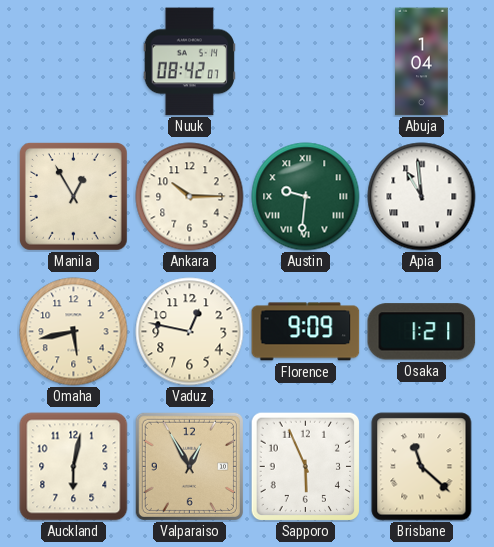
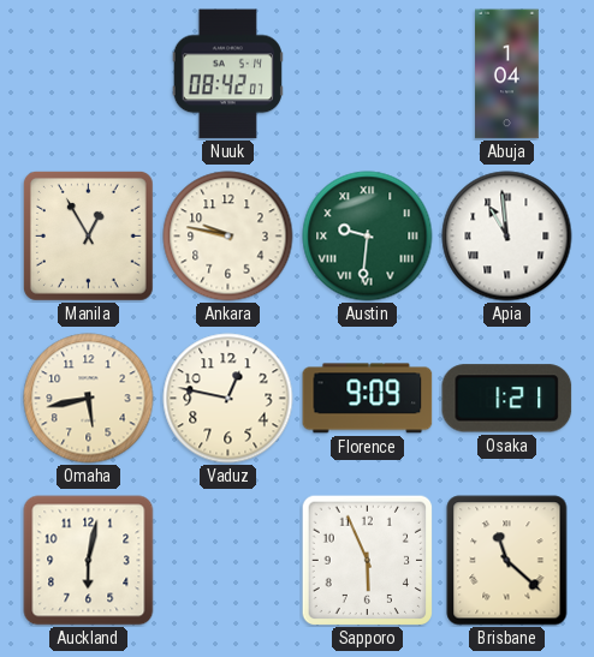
Ankara: 10:15 -> 9:47 (228, 237)
Valparaiso: 12:55 -> none (189, 466)
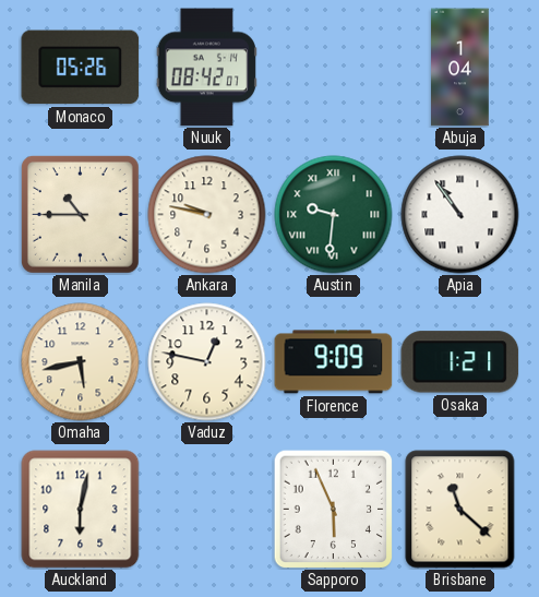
Monaco: none -> 05:26 (81, 68)
Manila: 12:55 -> 10:45 (81, 215)
Apia: 10:59 -> 10:54 (460, 215)
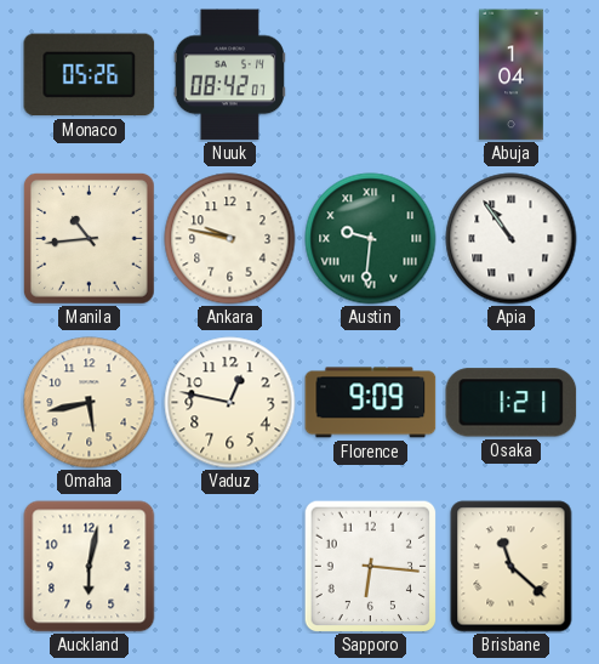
Manila: 10:45 -> 10:44 (90, 239)
Sapporo: 5:56 -> 6:16 (370, 566)
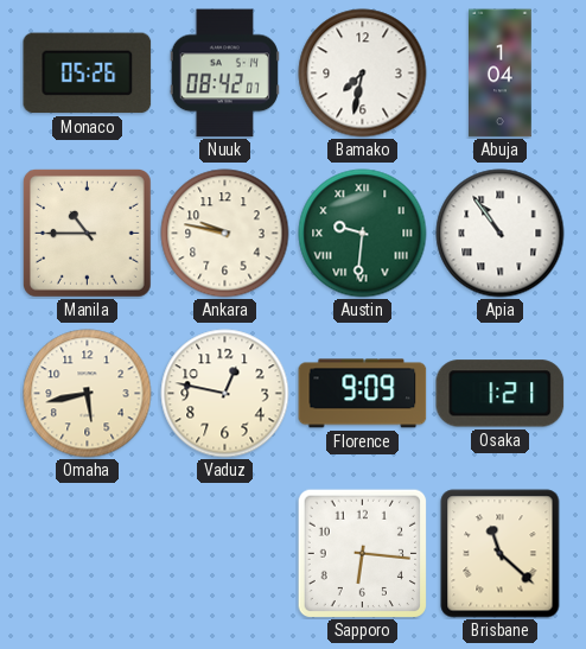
Bamako: none -> 7:32 (363, 74)
Manila: 10:44 -> 10:45 (88, 234)
Auckland: 6:02 -> none (90, 567)
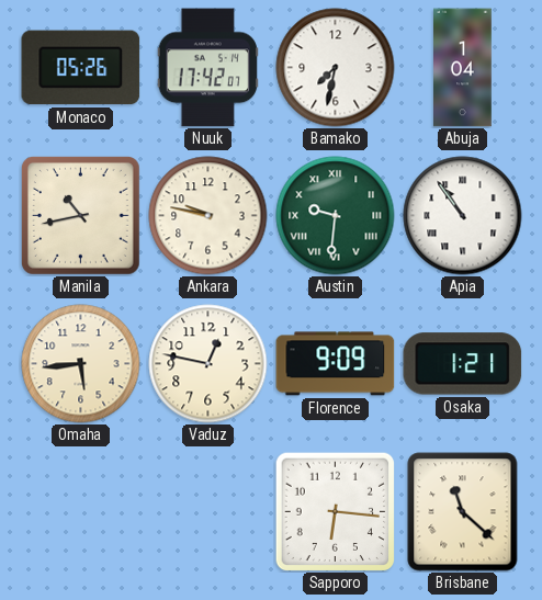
Nuuk: 08:42 -> 17:42 (207, 68)
Manila: 10:45 -> 10:43 (81, 216)
Omaha: 5:43 -> 5:44 (81, 364)
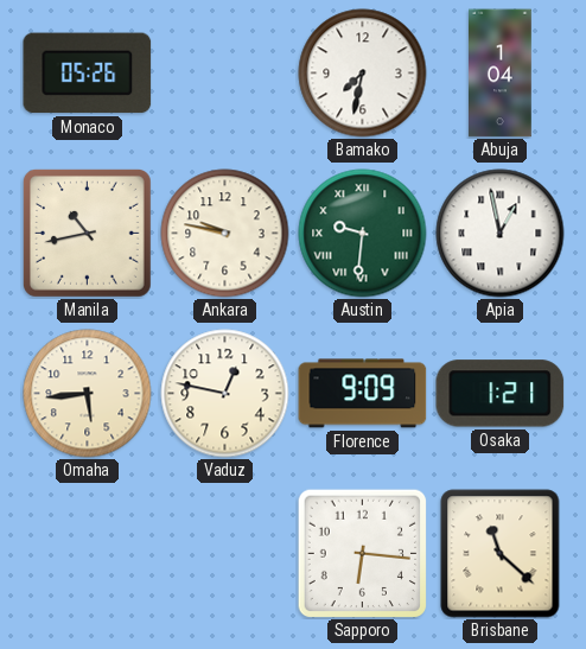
Nuuk: 17:42 -> none (207, 68)
Apia: 10:54 -> 12:58 (501, 234)
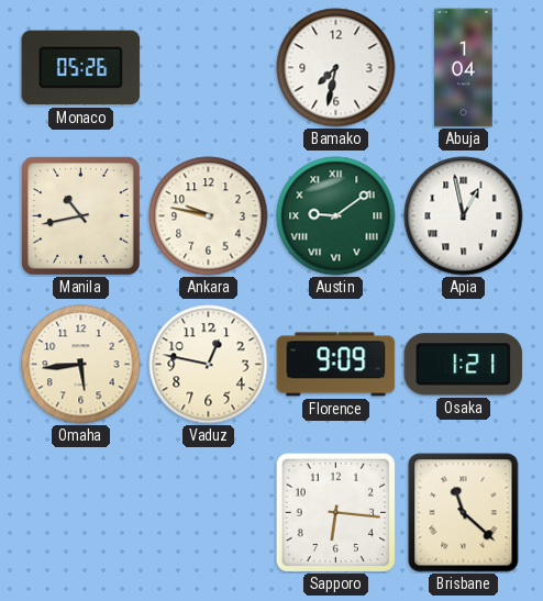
Austin: 9:31 -> 9:09 (336, 216)
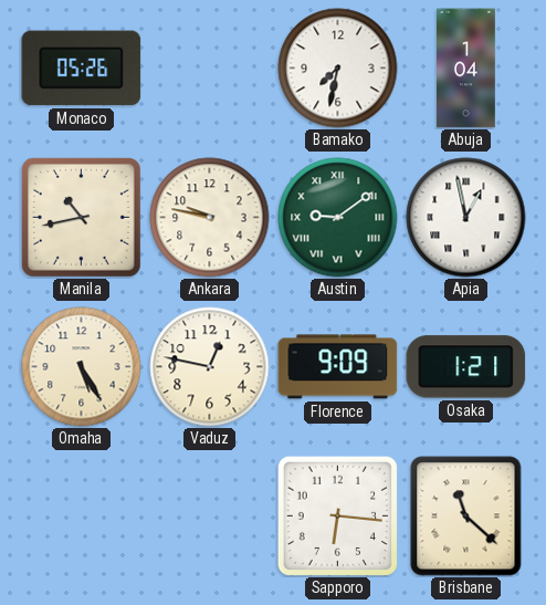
Omaha: 5:44 -> 5:25 (82, 367)
